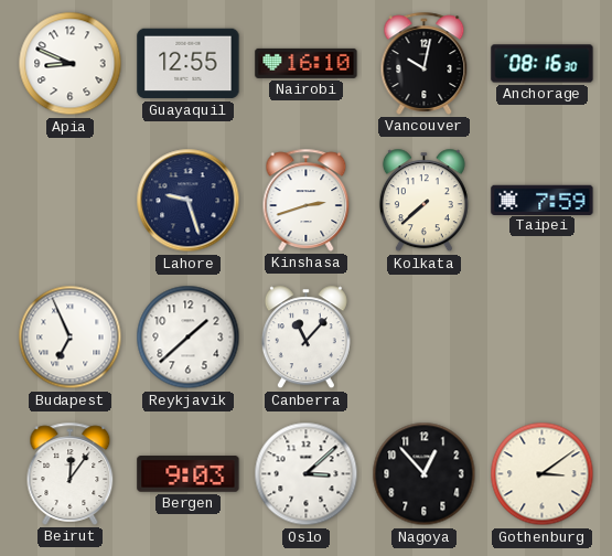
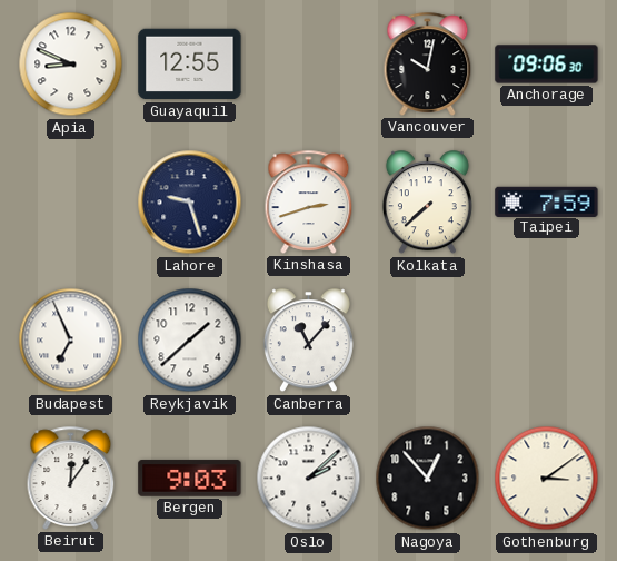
Nairobi: 16:10 -> none (307, 63)
Anchorage: 08:16 -> 09:06 (547, 65)
Oslo: 3:08 -> 2:08 (309, 479)
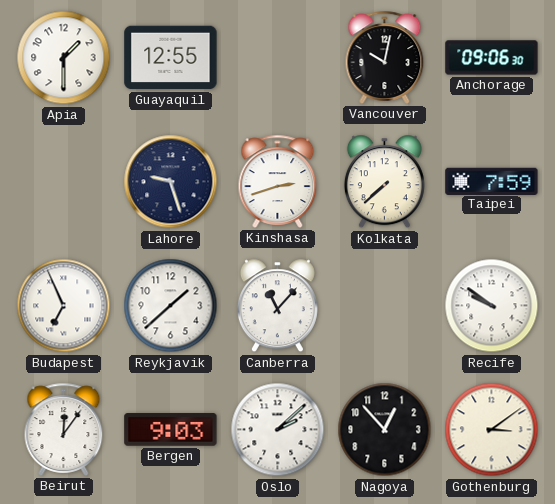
Apia: 8:49 -> 1:30 (64, 58)
Recife: none -> 9:51 (492, 306)
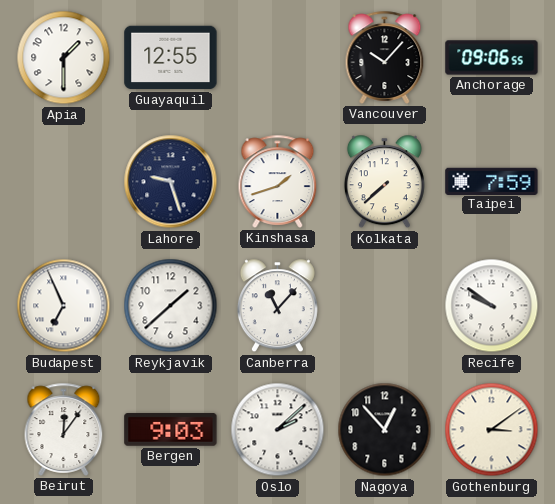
Vancouver: 10:02 -> 10:07 (385, 57)
Anchorage: 09:06:30 -> 09:06:55 (492, 58)
Kinshasa: 2:42 -> 1:42 (278, 181)
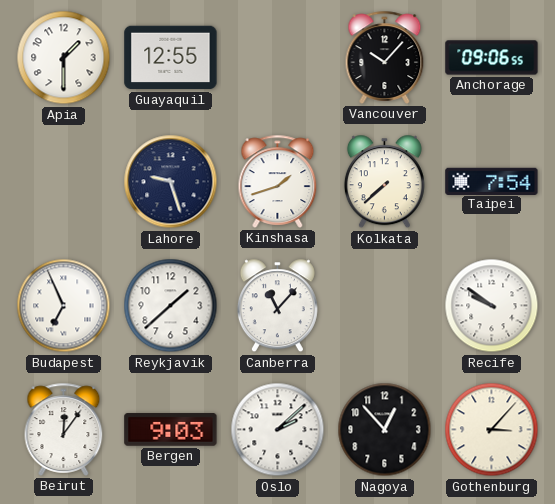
Taipei: 7:59 -> 7:54 (492, 181)
Gothenburg: 3:09 -> 3:07 (492, 430)
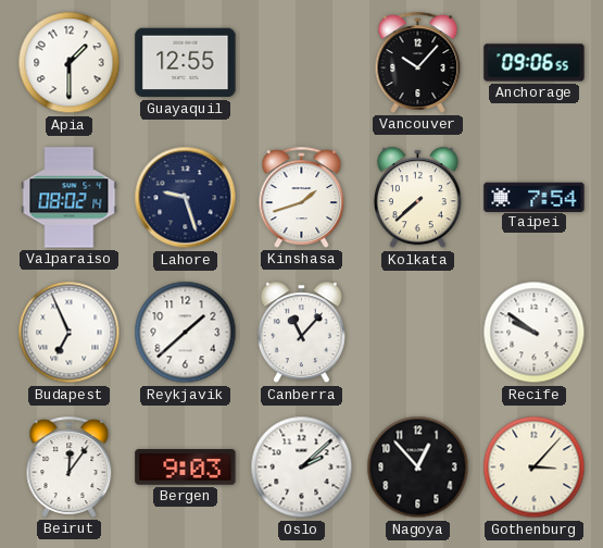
Valparaiso: none -> 08:02 (70, 198)
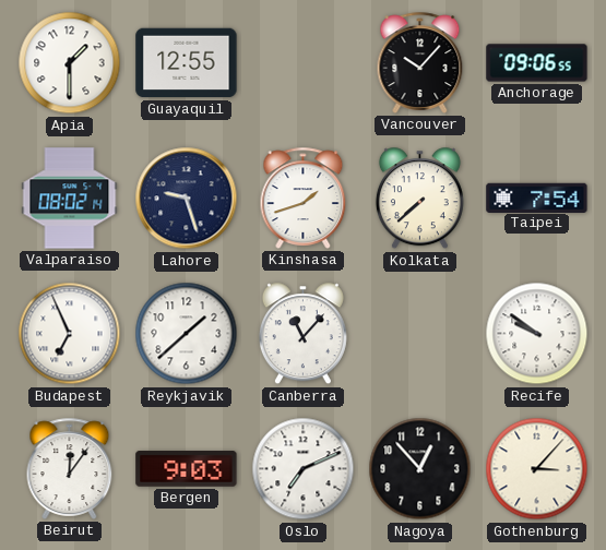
Oslo: 2:08 -> 7:11 (304, 469)
